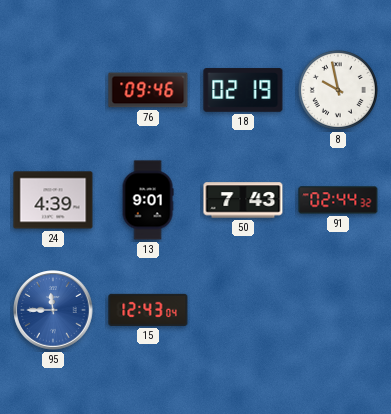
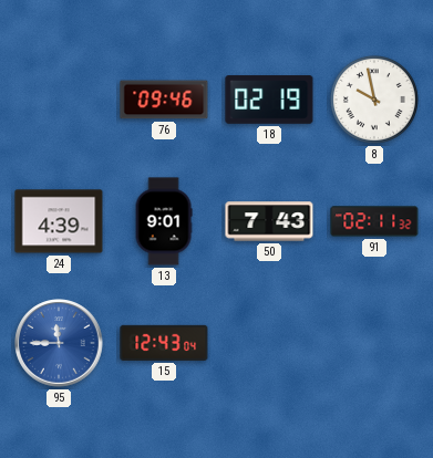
91: 02:44 -> 02:11 (374, 221)
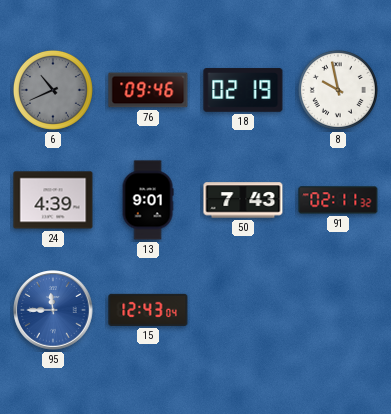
6: none -> 10:41 (53, 90)
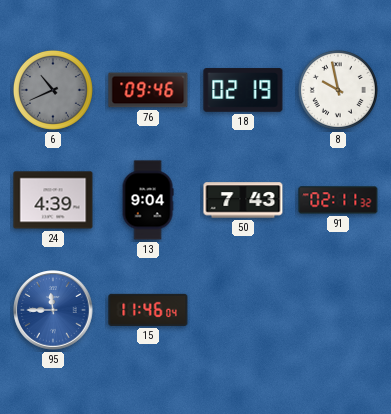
13: 9:01 -> 9:04 (148, 200)
15: 12:43 -> 11:46 (148, 310)
